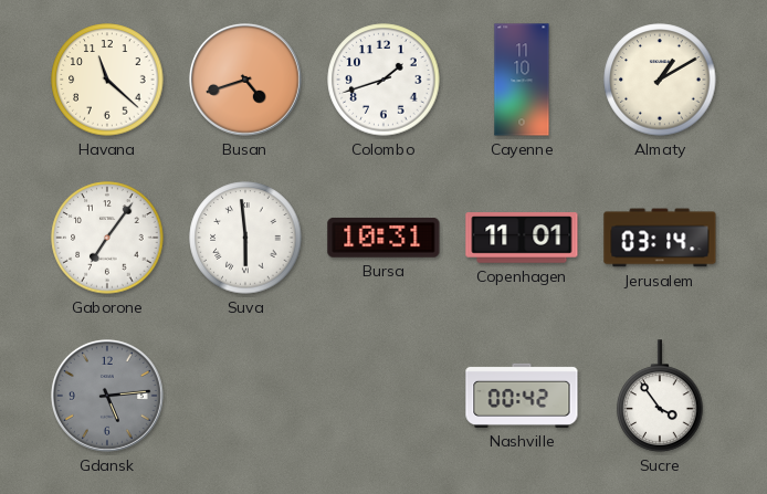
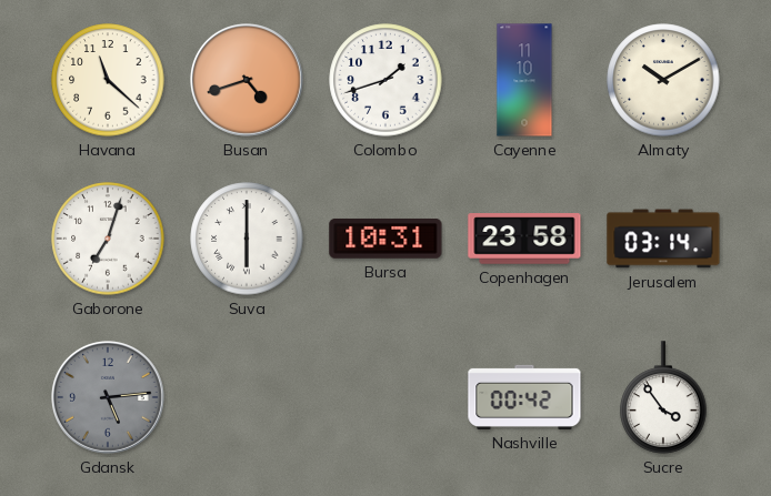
Almaty: 1:10 -> 10:10 (663, 80)
Gaborone: 7:06 -> 7:03 (108, 239)
Suva: 5:59 -> 6:00 (247, 239)
Copenhagen: 11:01 -> 23:58 (524, 239)
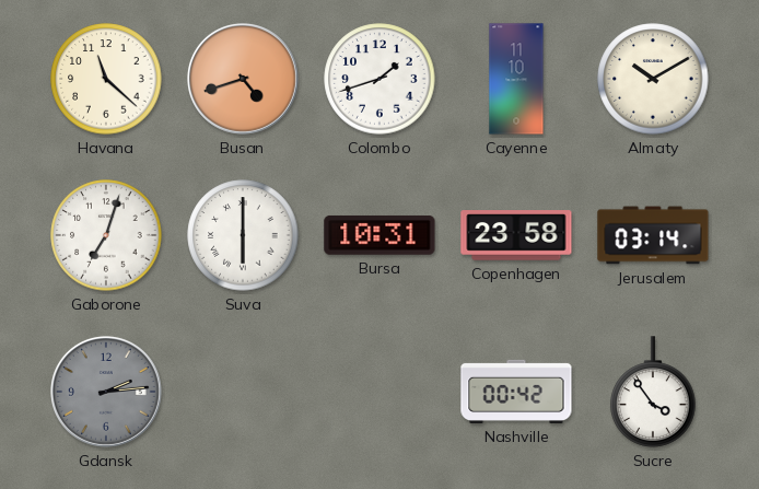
Gdansk: 5:14 -> 2:14 (106, 392)
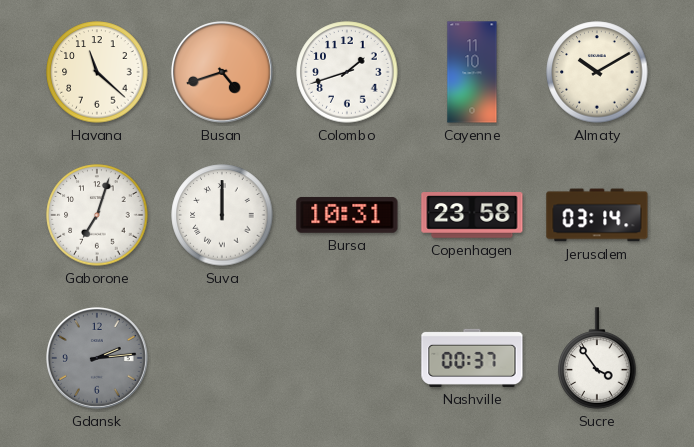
Suva: 6:00 -> 12:00 (222, 215)
Nashville: 00:42 -> 00:37 (472, 358)
